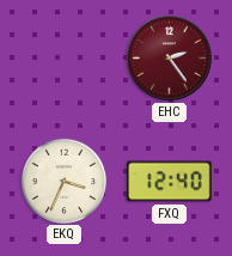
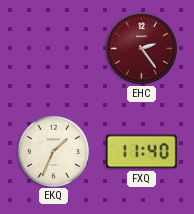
EKQ: 3:34 -> 1:34 (53, 151)
FXQ: 12:40 -> 11:40 (142, 152)
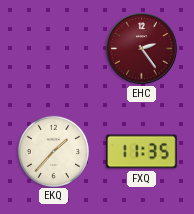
EKQ: 1:34 -> 1:37 (53, 151)
FXQ: 11:40 -> 11:35 (142, 152)
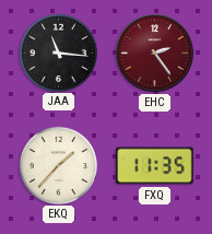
JAA: none -> 11:16 (58, 52)
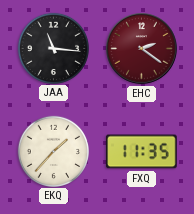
EHC: 2:24 -> 2:21 (142, 49)
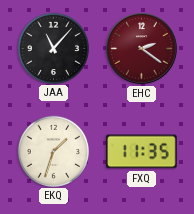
JAA: 11:16 -> 11:07 (53, 48)
EKQ: 1:37 -> 1:33 (53, 151)
